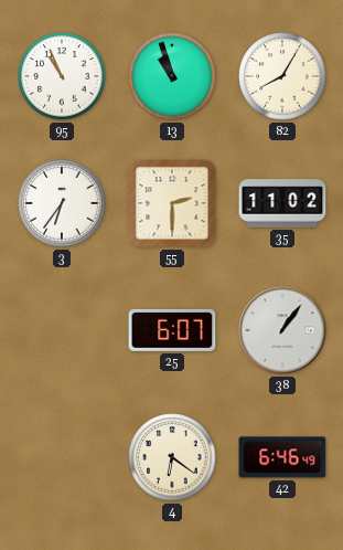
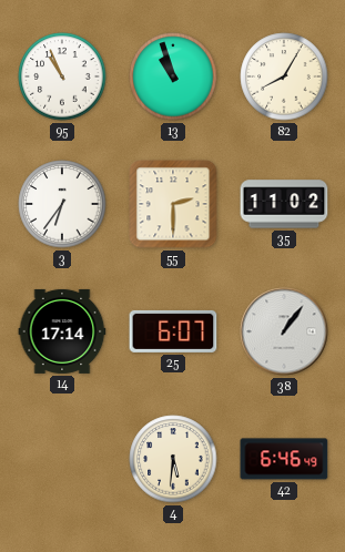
14: none -> 17:14 (62, 331)
4: 6:21 -> 5:31 (173, 459)
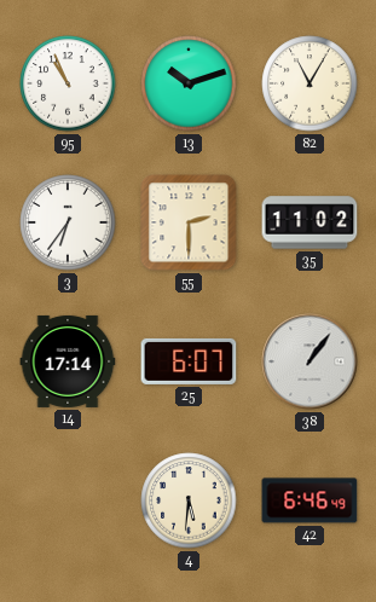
13: 10:57 -> 10:12 (189, 83)
82: 8:05 -> 11:05 (310, 83)
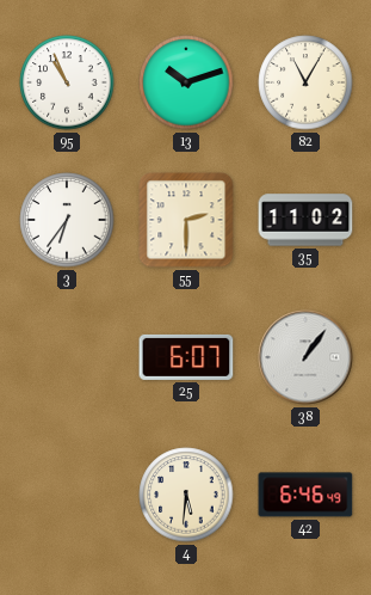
14: 17:14 -> none (68, 361)
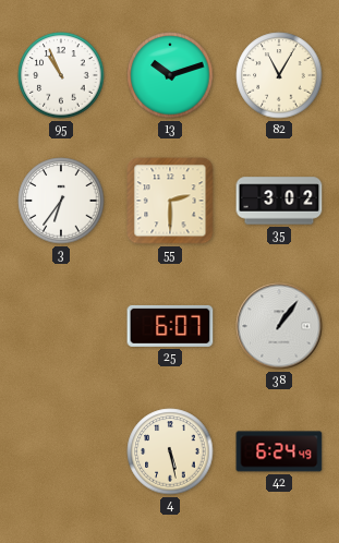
35: 11:02 -> 3:02 (279, 201)
4: 5:31 -> 5:28 (170, 451)
42: 6:46 -> 6:24 (279, 451)
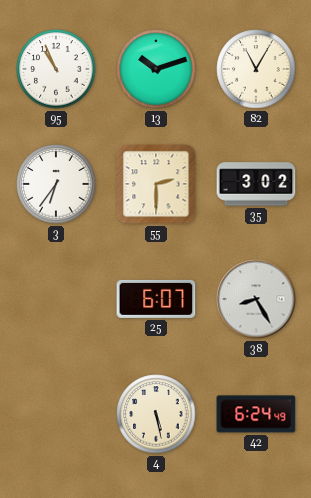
38: 1:06 -> 8:25 (256, 299)
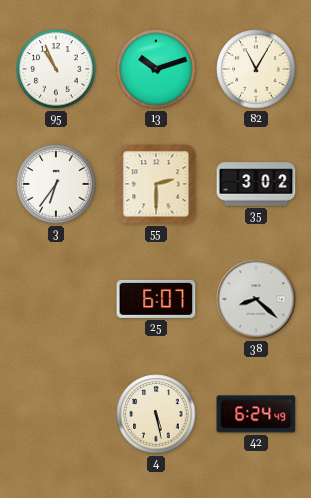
38: 8:25 -> 8:22 (256, 299)
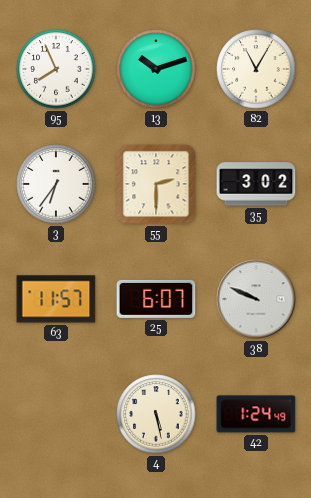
95: 10:56 -> 7:56 (56, 69)
63: none -> 11:57 (56, 299)
38: 8:22 -> 9:49 (256, 299)
42: 6:24 -> 1:24 (256, 414)
